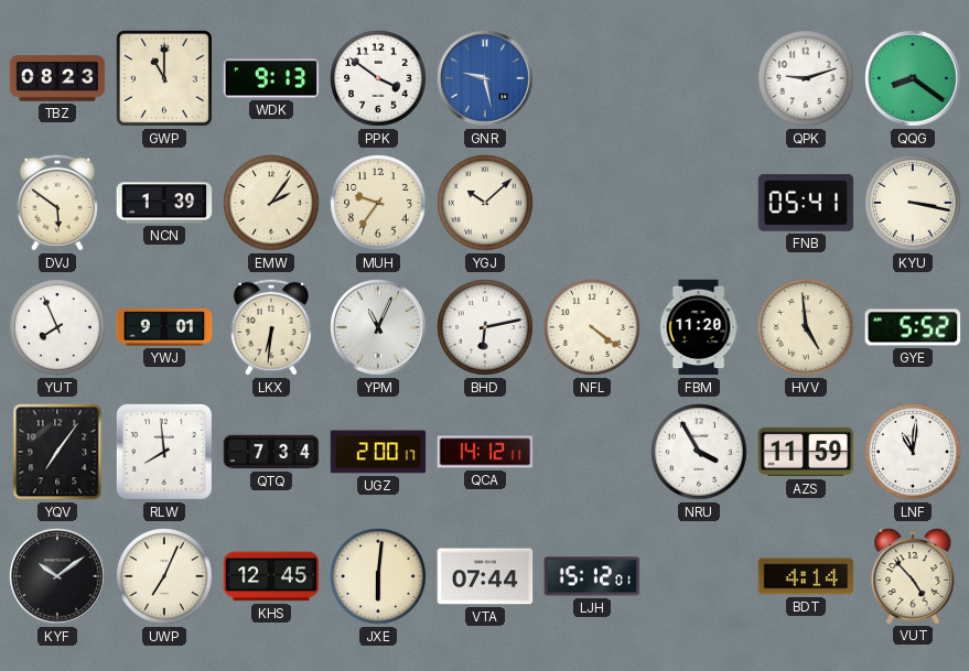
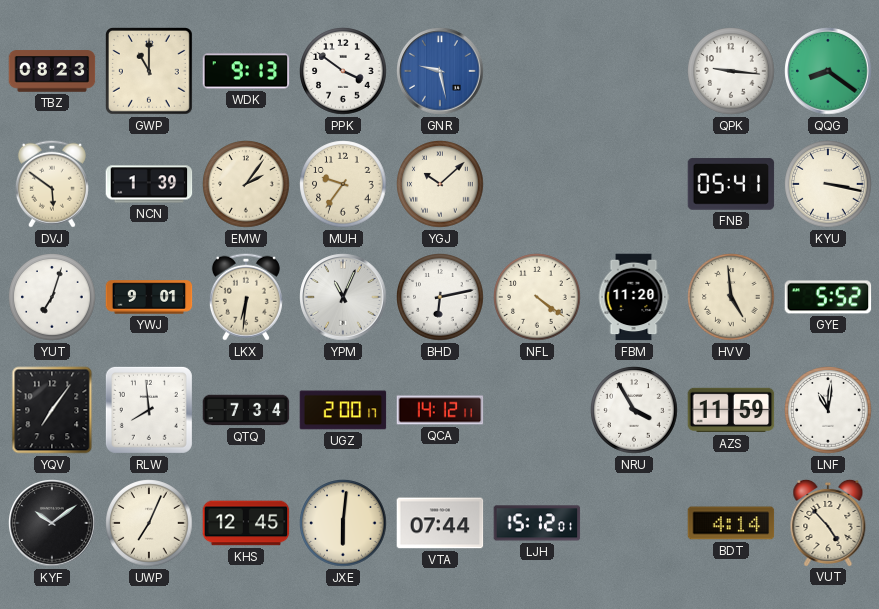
QPK: 9:12 -> 9:16 (731, 71)
YUT: 7:56 -> 7:03 (52, 297)
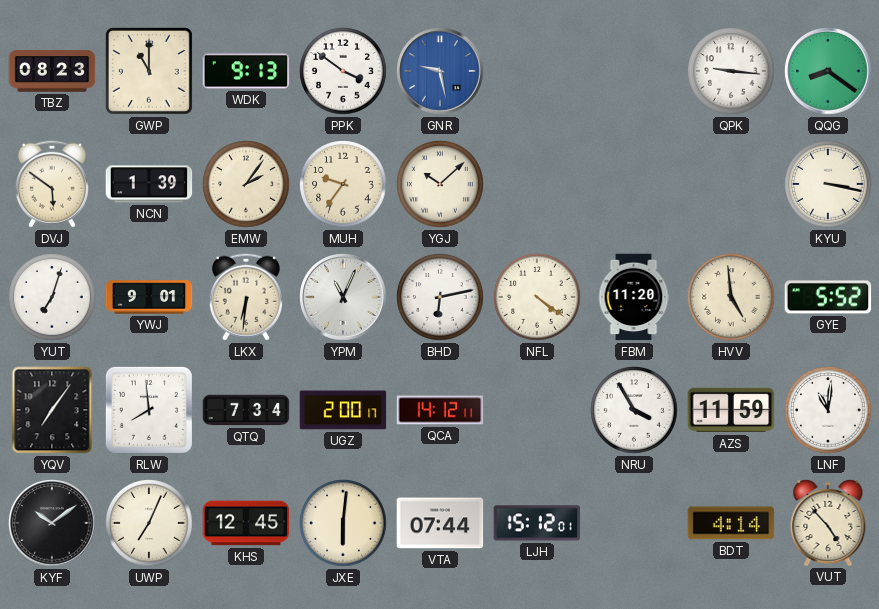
FNB: 05:41 -> none (731, 184)
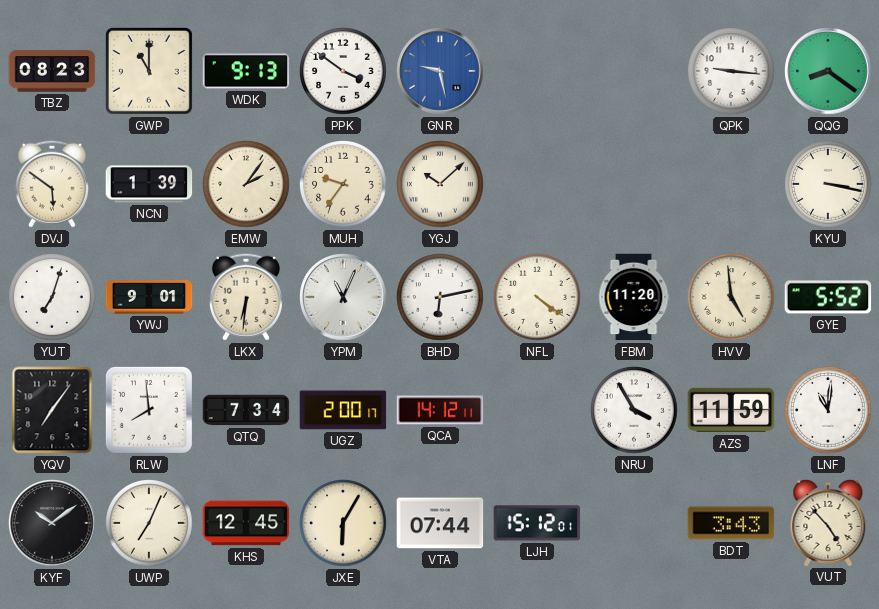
JXE: 6:01 -> 6:05 (343, 523)
BDT: 4:14 -> 3:43 (731, 523)
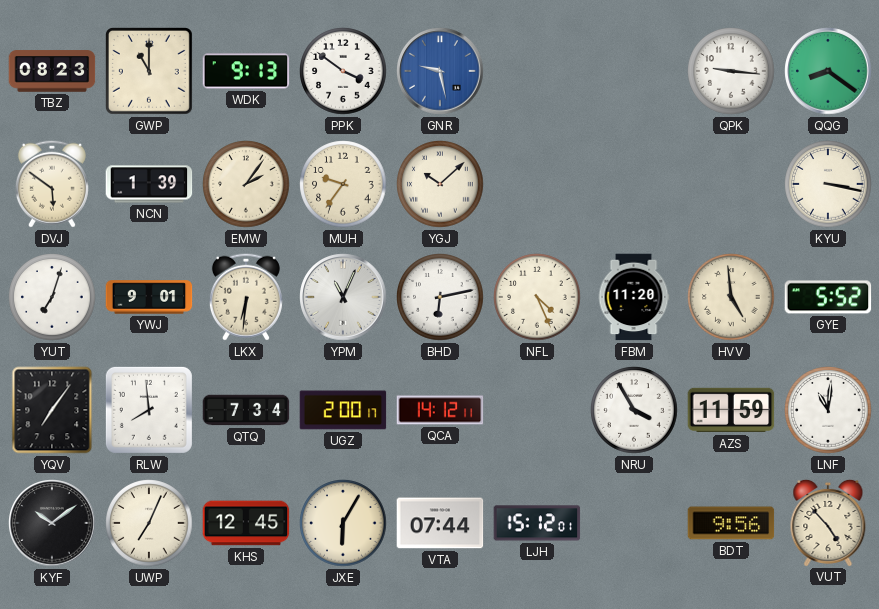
NFL: 4:21 -> 4:26 (537, 297)
BDT: 3:43 -> 9:56 (731, 523)
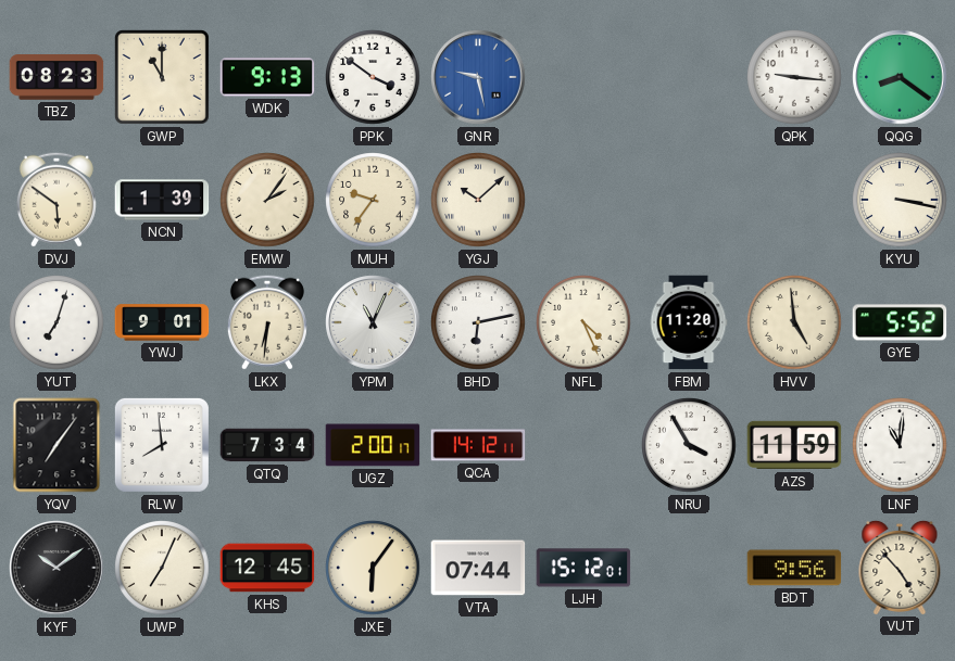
JXE: 6:05 -> 6:06 (373, 568)
